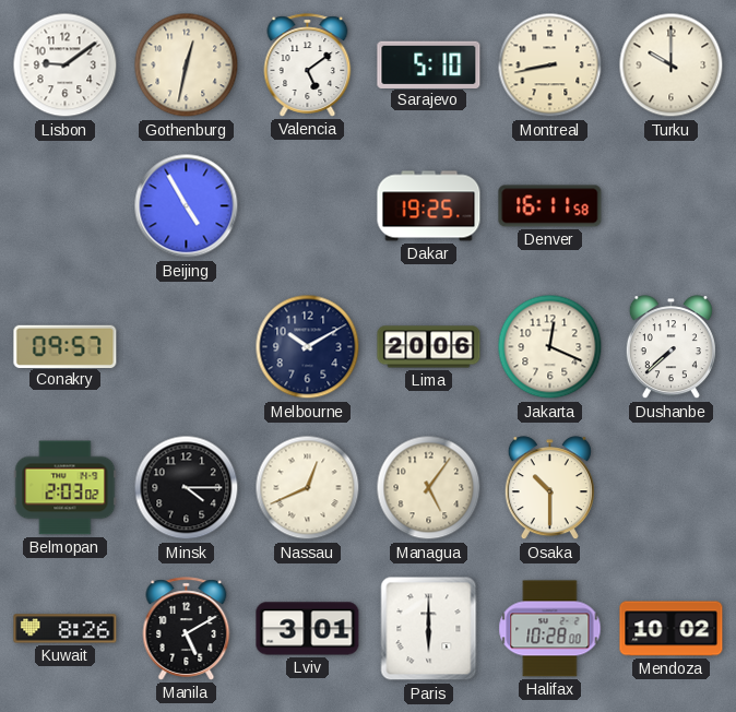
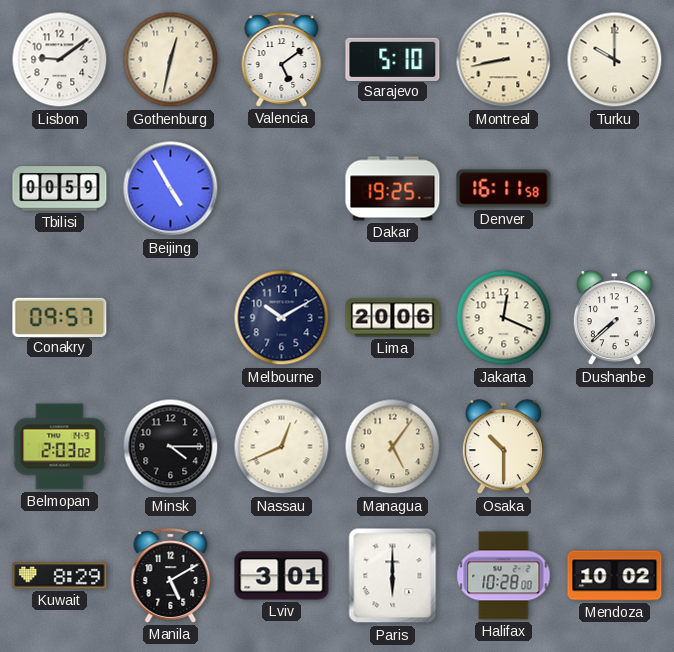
Tbilisi: none -> 00:59 (60, 189)
Kuwait: 8:26 -> 8:29 (60, 576)
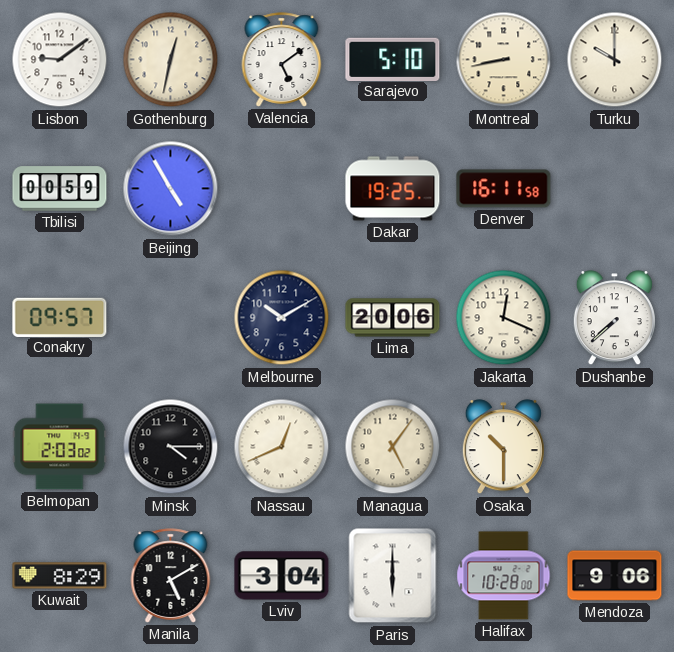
Lviv: 3:01 -> 3:04 (282, 576)
Mendoza: 10:02 -> 9:06 (615, 576)
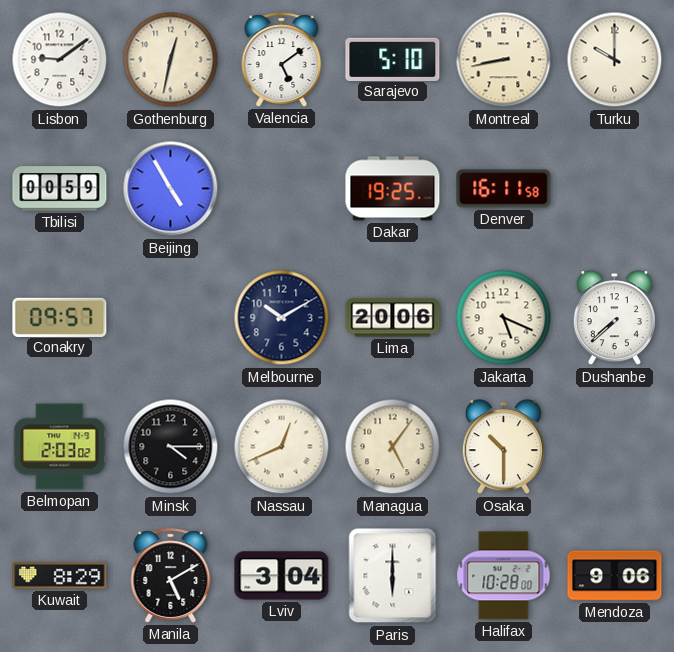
Jakarta: 12:19 -> 5:19 (504, 318)
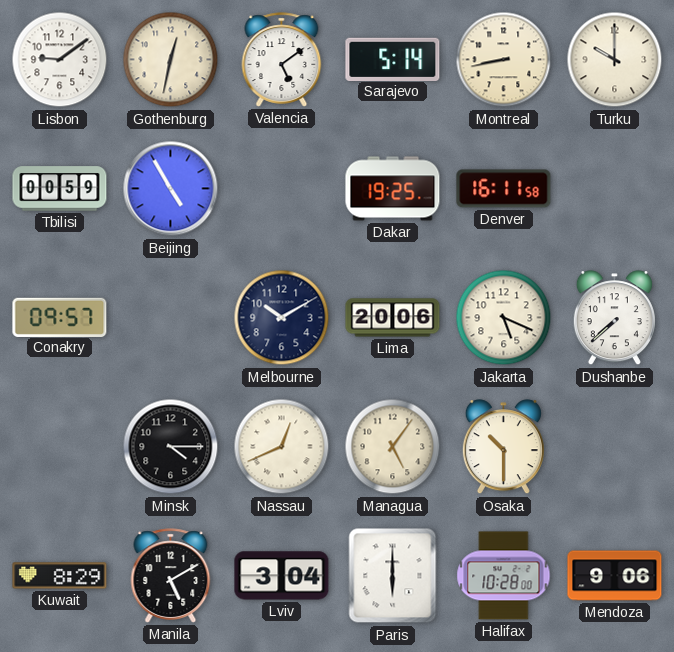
Sarajevo: 5:10 -> 5:14 (393, 59)
Belmopan: 2:03 -> none (60, 447)
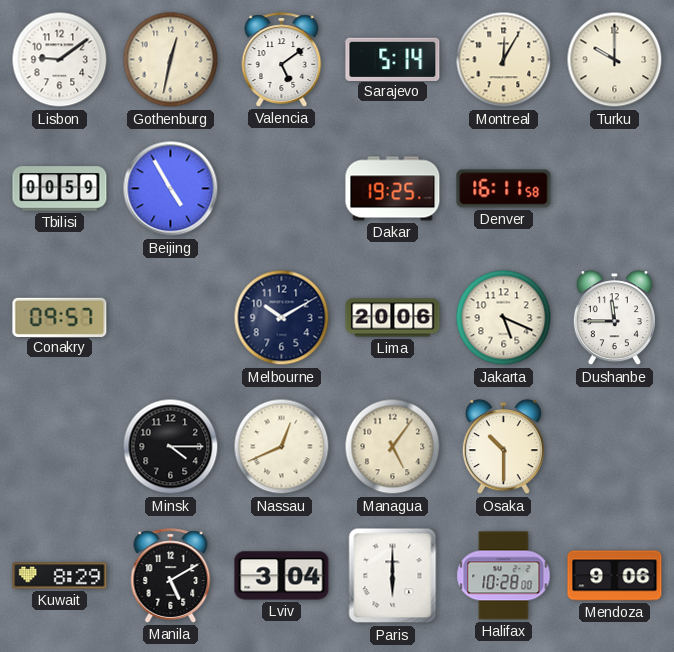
Montreal: 8:43 -> 12:05 (504, 60)
Dushanbe: 7:38 -> 11:45 (614, 318)
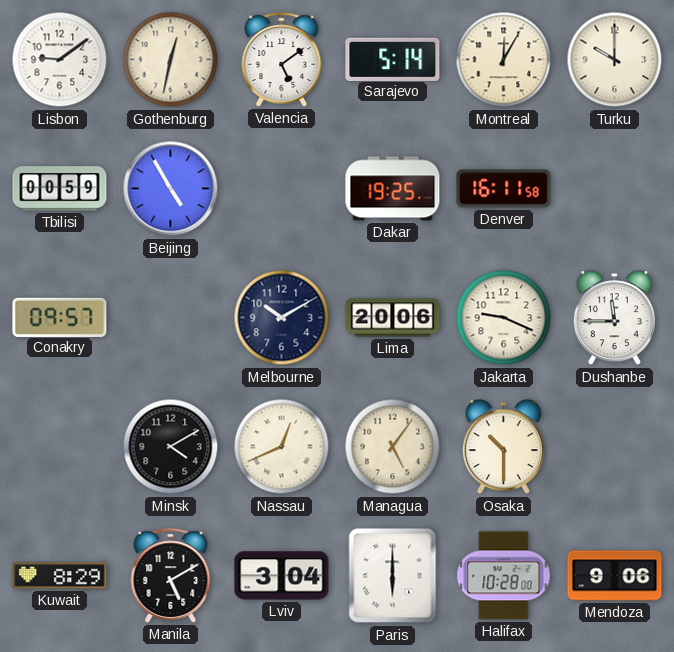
Jakarta: 5:19 -> 9:19 (504, 318)
Minsk: 4:15 -> 4:10 (171, 447)
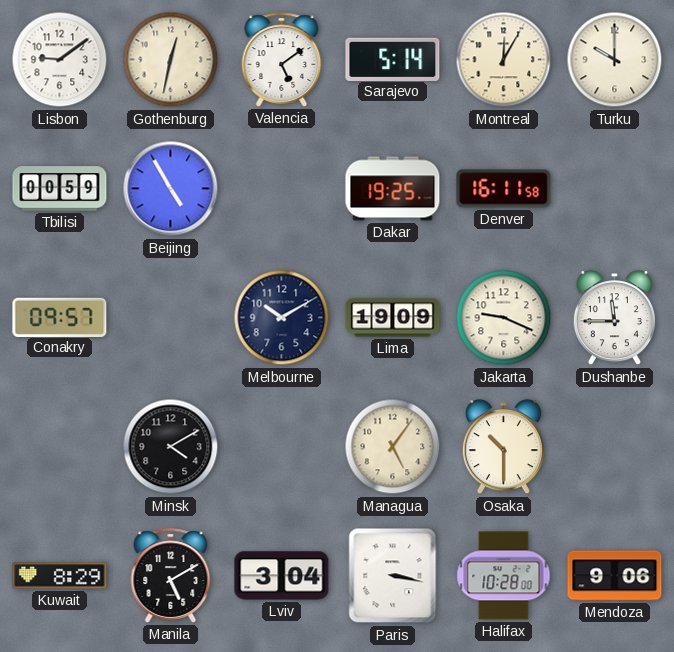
Lima: 20:06 -> 19:09 (393, 318)
Nassau: 12:41 -> none (282, 447)
Paris: 6:00 -> 3:17 (393, 576)
